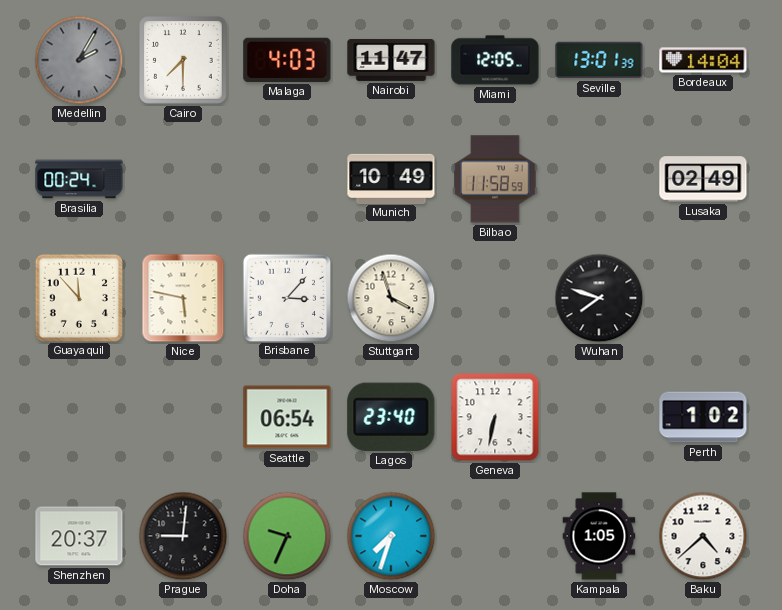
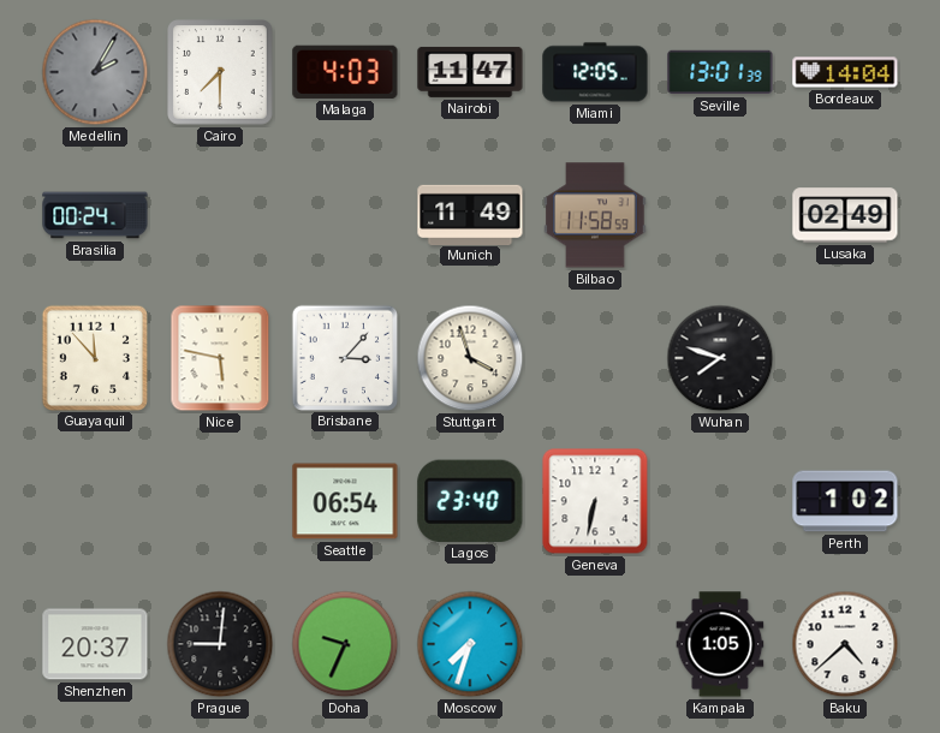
Munich: 10:49 -> 11:49 (470, 214)
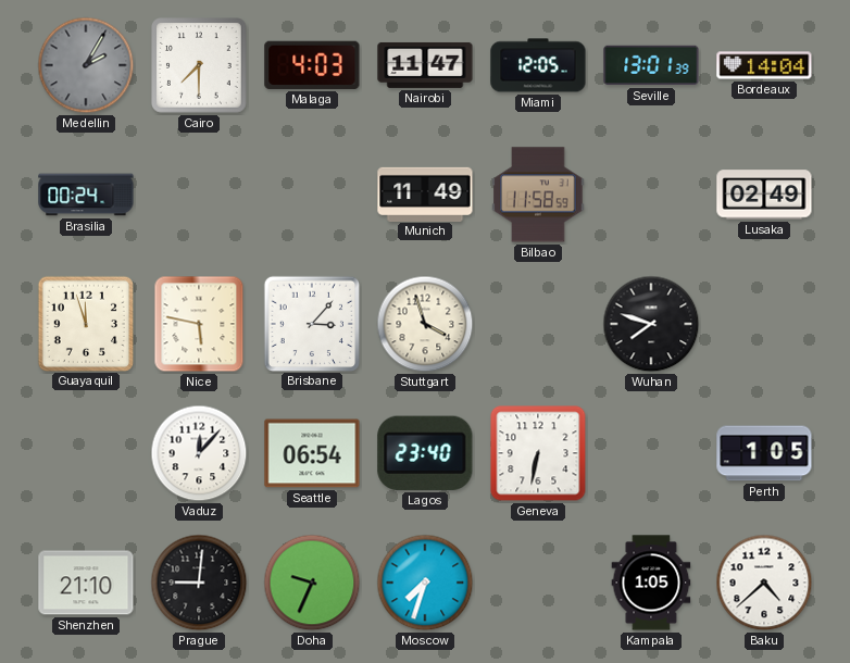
Guayaquil: 11:53 -> 11:57 (85, 323)
Vaduz: none -> 12:07 (199, 453)
Perth: 1:02 -> 1:05 (764, 453)
Shenzhen: 20:37 -> 21:10 (86, 583)
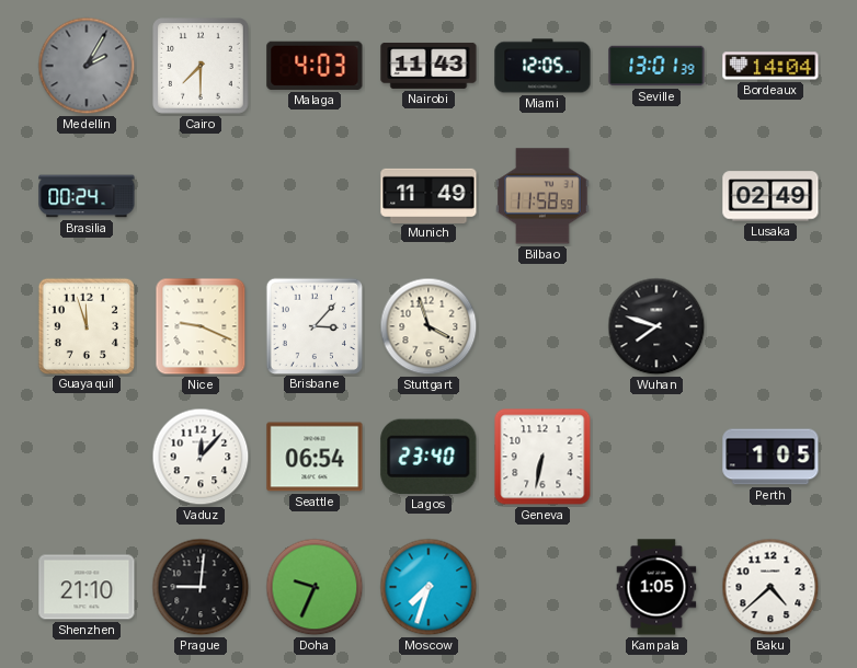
Nairobi: 11:47 -> 11:43 (428, 66)
Nice: 5:47 -> 9:19 (201, 326)
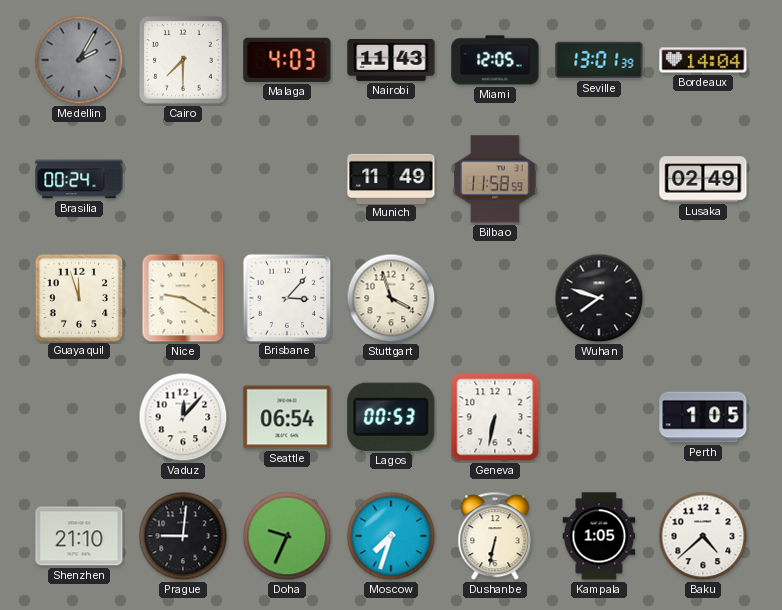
Nice: 9:19 -> 9:20 (183, 298)
Lagos: 23:40 -> 00:53 (391, 417)
Dushanbe: none -> 6:32 (495, 537)
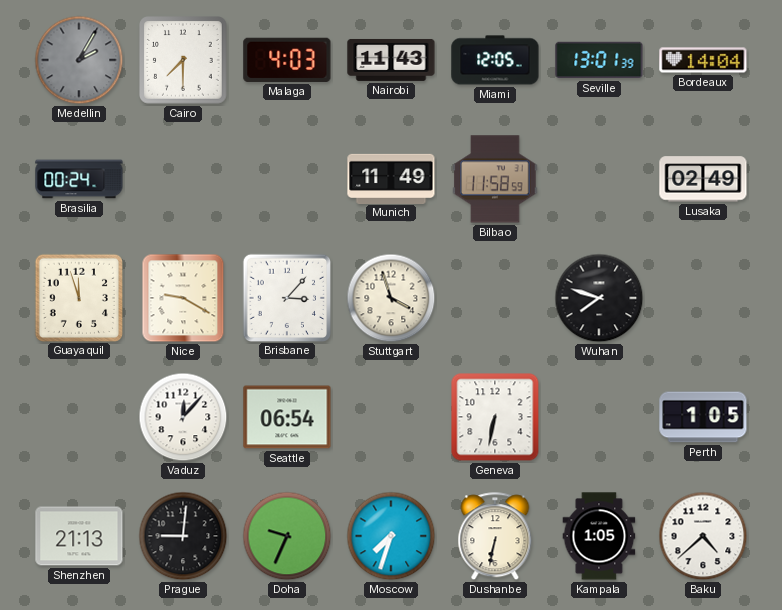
Lagos: 00:53 -> none (391, 417)
Shenzhen: 21:10 -> 21:13 (79, 536)
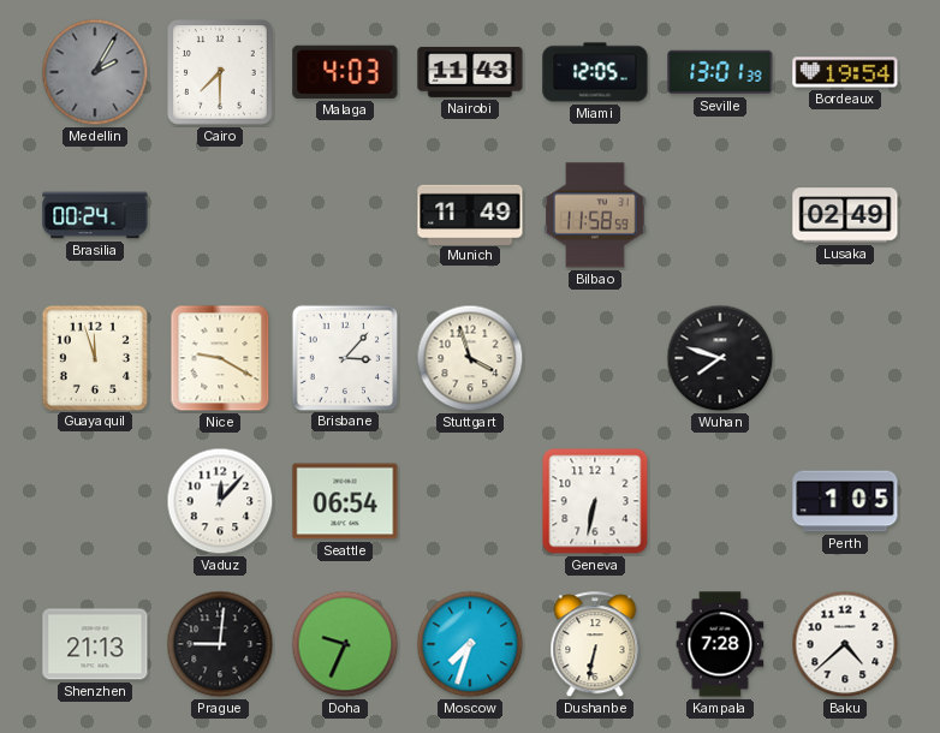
Bordeaux: 14:04 -> 19:54 (845, 72)
Kampala: 1:05 -> 7:28 (720, 644)
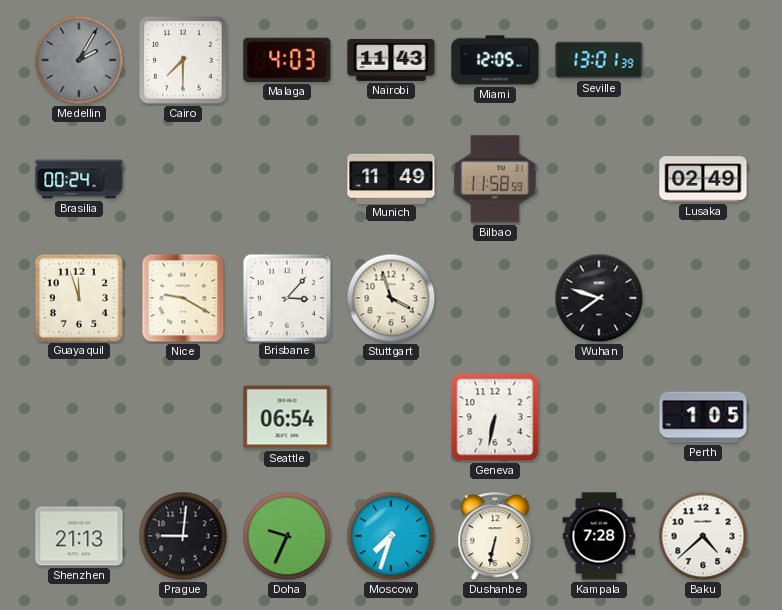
Bordeaux: 19:54 -> none (845, 72)
Vaduz: 12:07 -> none (220, 501)
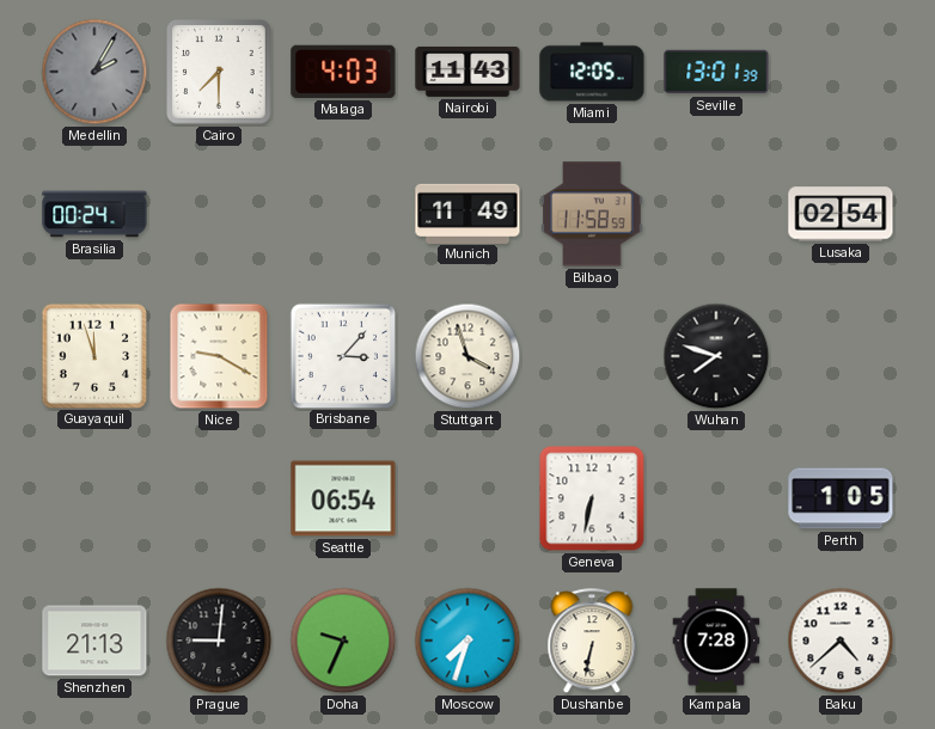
Lusaka: 02:49 -> 02:54 (841, 214)
